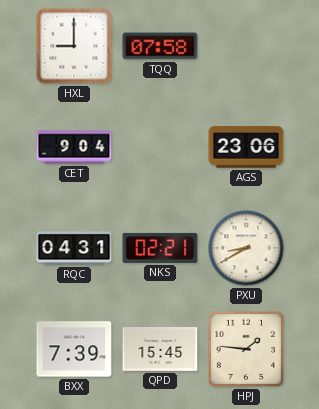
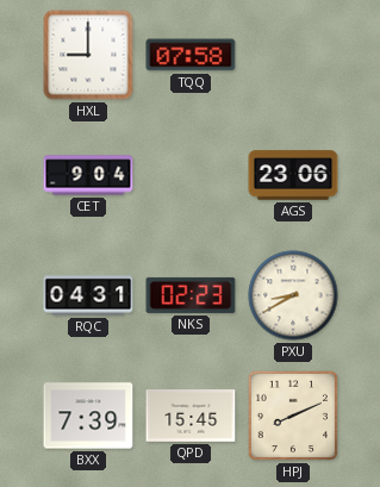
NKS: 02:21 -> 02:23 (191, 295)
HPJ: 1:46 -> 8:11 (293, 416)
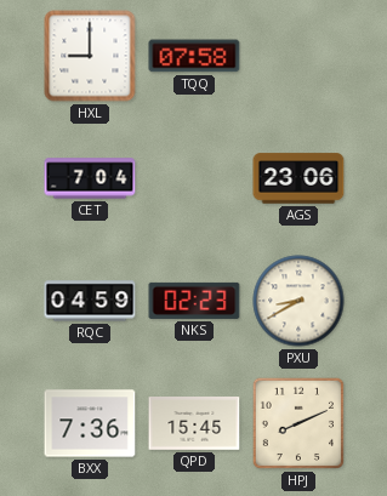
CET: 9:04 -> 7:04 (90, 178)
RQC: 04:31 -> 04:59 (90, 301)
BXX: 7:39 -> 7:36 (90, 423)
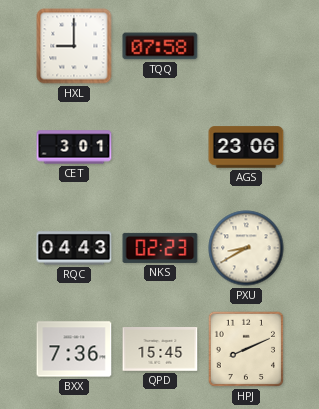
CET: 7:04 -> 3:01 (74, 147)
RQC: 04:59 -> 04:43 (74, 248)
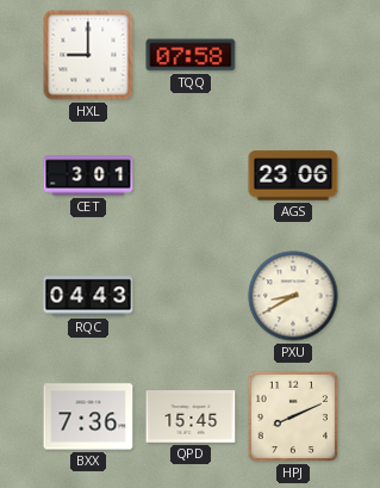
NKS: 02:23 -> none (160, 248)
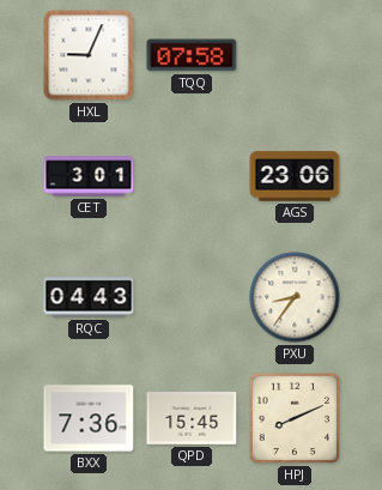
HXL: 9:00 -> 9:04 (89, 55)
PXU: 8:40 -> 8:36 (295, 297)
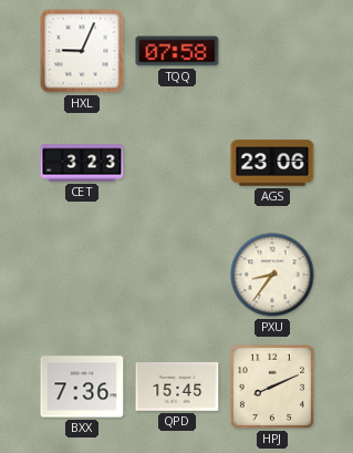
CET: 3:01 -> 3:23 (82, 163)
RQC: 04:43 -> none (89, 297)
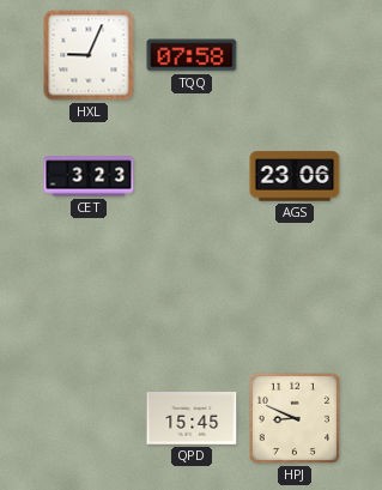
PXU: 8:36 -> none (272, 275)
BXX: 7:36 -> none (82, 387)
HPJ: 8:11 -> 8:49 (295, 418)
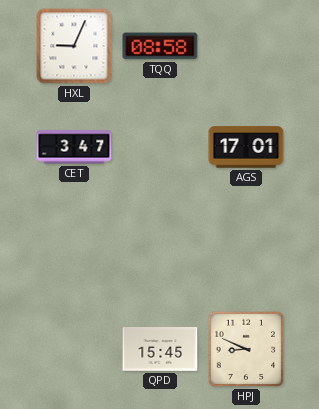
TQQ: 07:58 -> 08:58 (160, 46)
CET: 3:23 -> 3:47 (74, 147)
AGS: 23:06 -> 17:01 (246, 147)
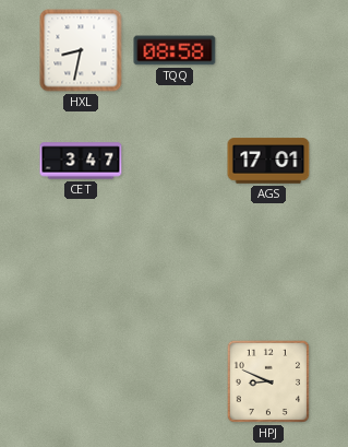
HXL: 9:04 -> 8:32 (81, 50)
QPD: 15:45 -> none (160, 350)
